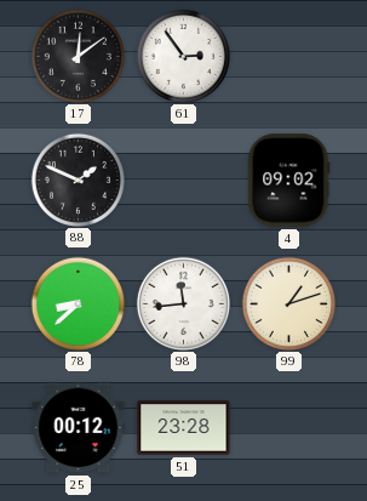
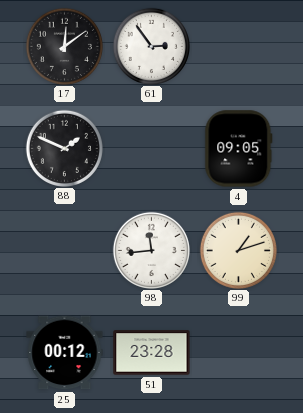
4: 09:02 -> 09:05 (239, 149)
78: 8:38 -> none (78, 303)
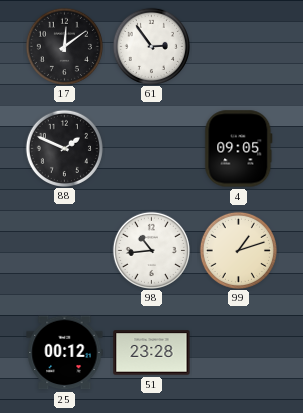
98: 11:44 -> 10:44 (151, 250)
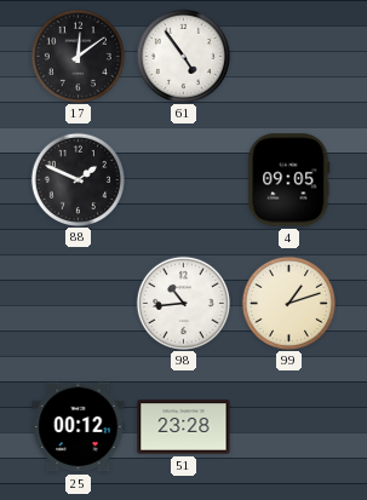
61: 2:54 -> 4:54 (183, 56)
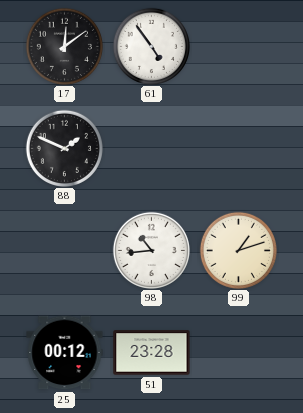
4: 09:05 -> none (289, 180)
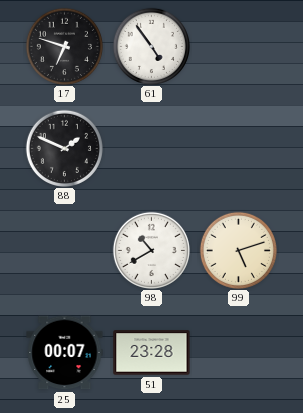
17: 12:09 -> 6:48 (64, 46)
98: 10:44 -> 10:40 (151, 250)
99: 1:12 -> 5:12 (238, 250)
25: 00:12 -> 00:07 (65, 353)
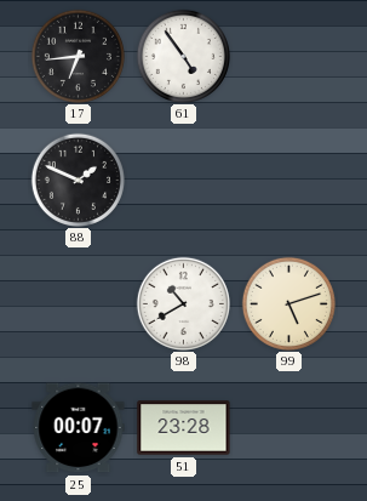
17: 6:48 -> 6:44 (78, 56)
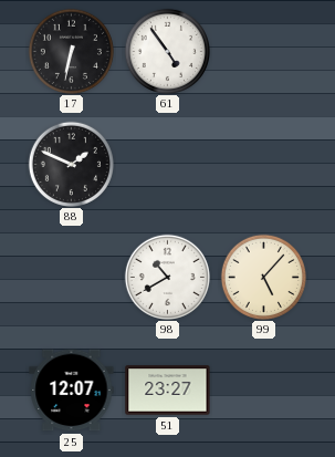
17: 6:44 -> 6:32 (71, 51)
99: 5:12 -> 5:07 (263, 277)
25: 00:07 -> 12:07 (72, 391)
51: 23:28 -> 23:27 (168, 391)
